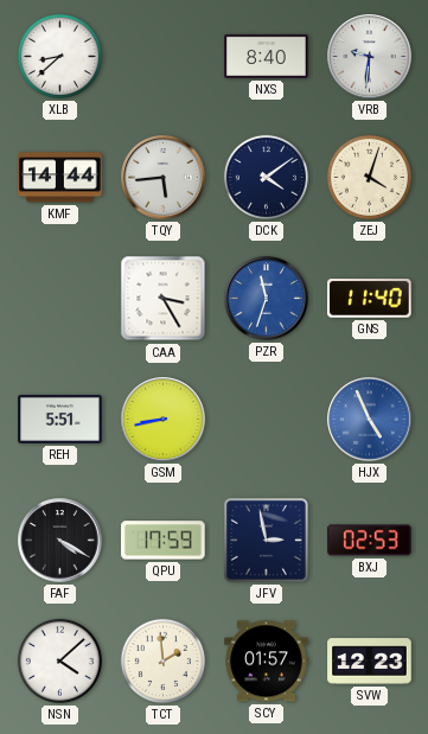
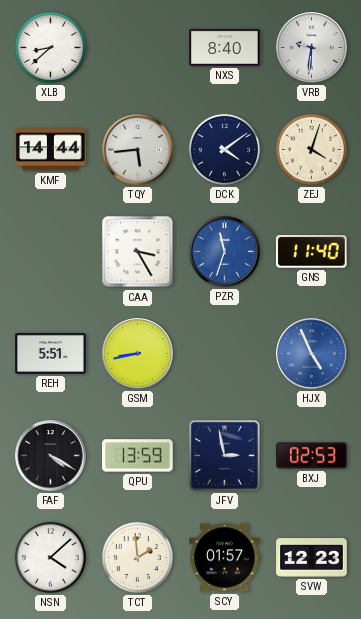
QPU: 17:59 -> 13:59 (138, 456)
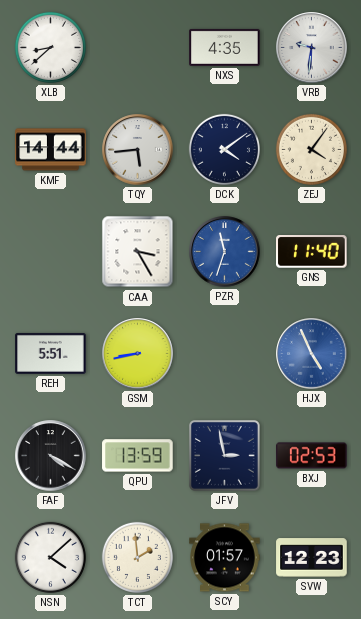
NXS: 8:40 -> 4:35 (225, 47)
ZEJ: 4:03 -> 4:06 (311, 149)
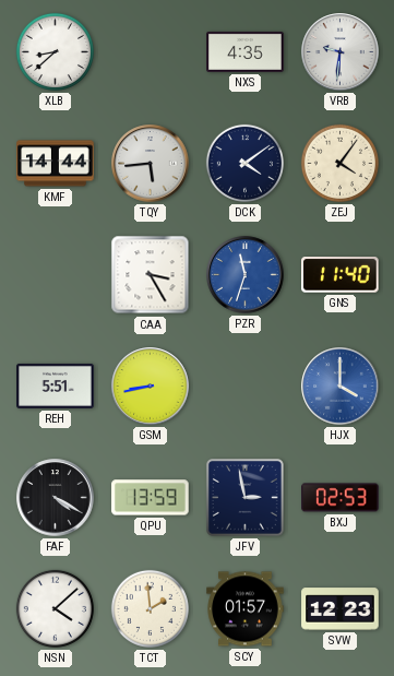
HJX: 4:56 -> 4:00 (341, 387)
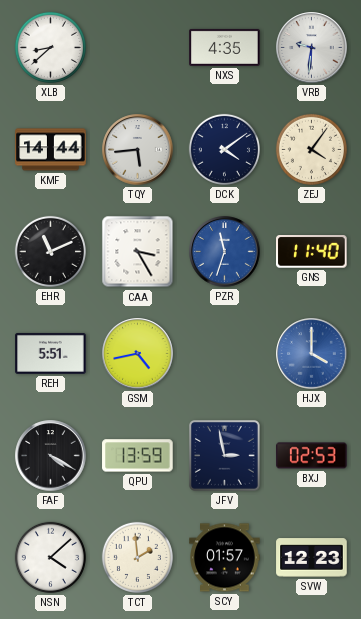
EHR: none -> 11:11 (50, 251)
GSM: 8:43 -> 4:43 (138, 354)
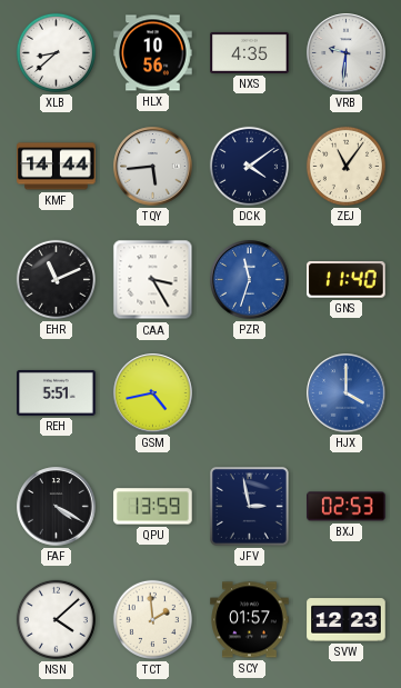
HLX: none -> 10:56 (153, 53)
ZEJ: 4:06 -> 11:06 (345, 166)
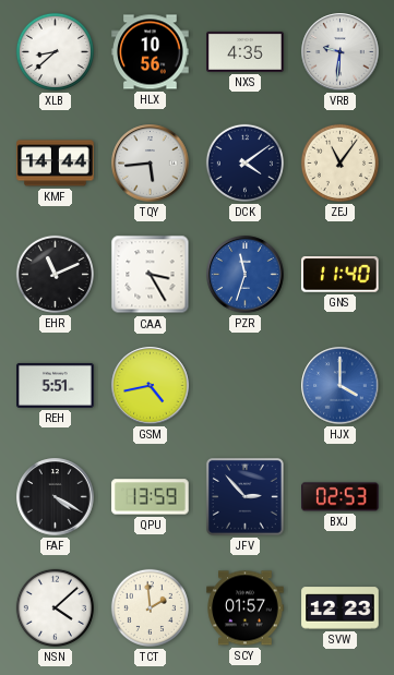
JFV: 2:58 -> 2:53 (244, 496)
